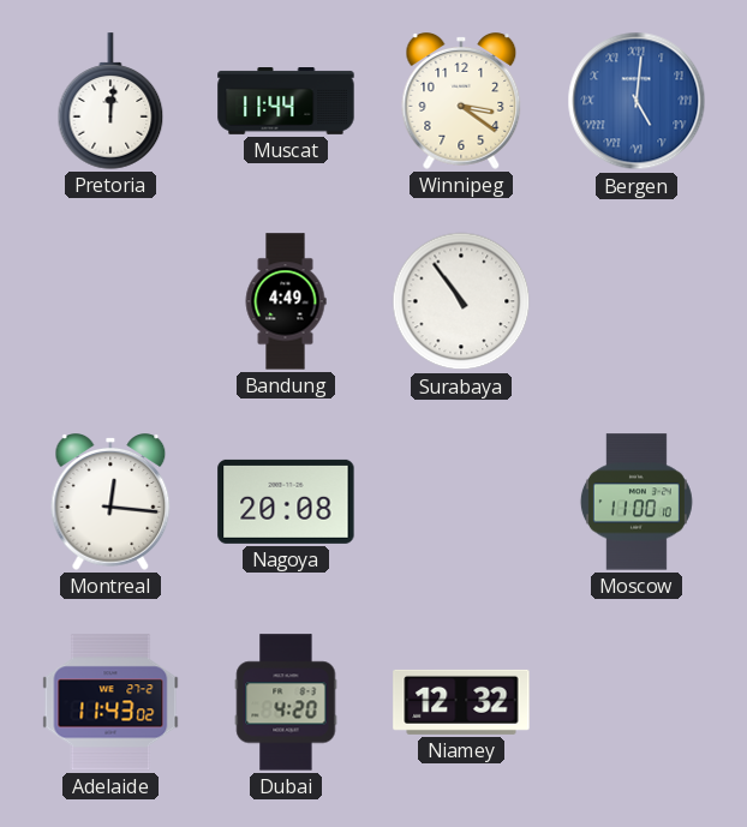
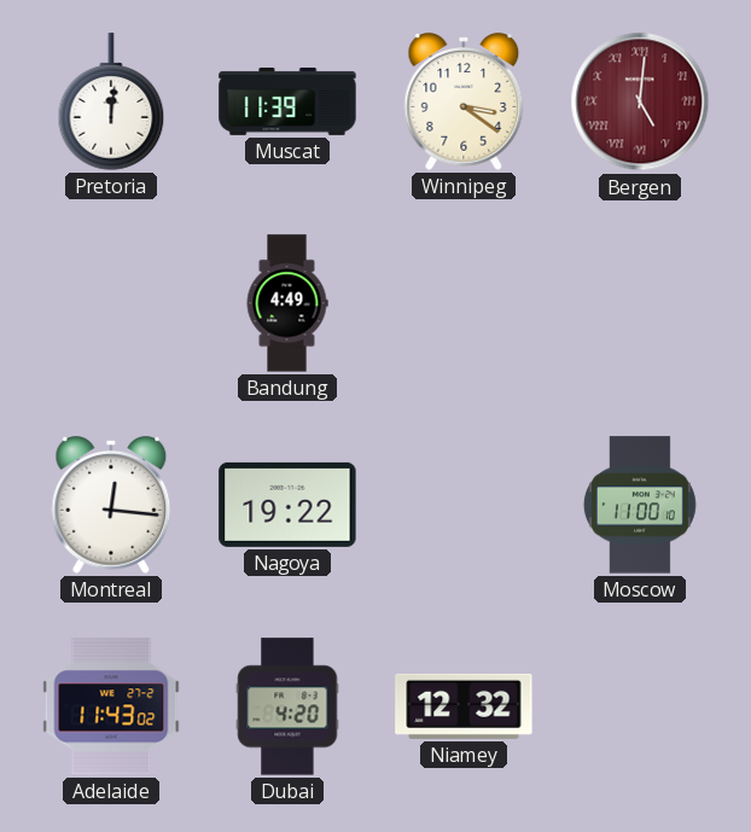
Muscat: 11:44 -> 11:39 (287, 103)
Bergen dial: blue -> burgundy (640, 101)
Surabaya: 10:54 -> none (461, 301)
Nagoya: 20:08 -> 19:22 (287, 505)
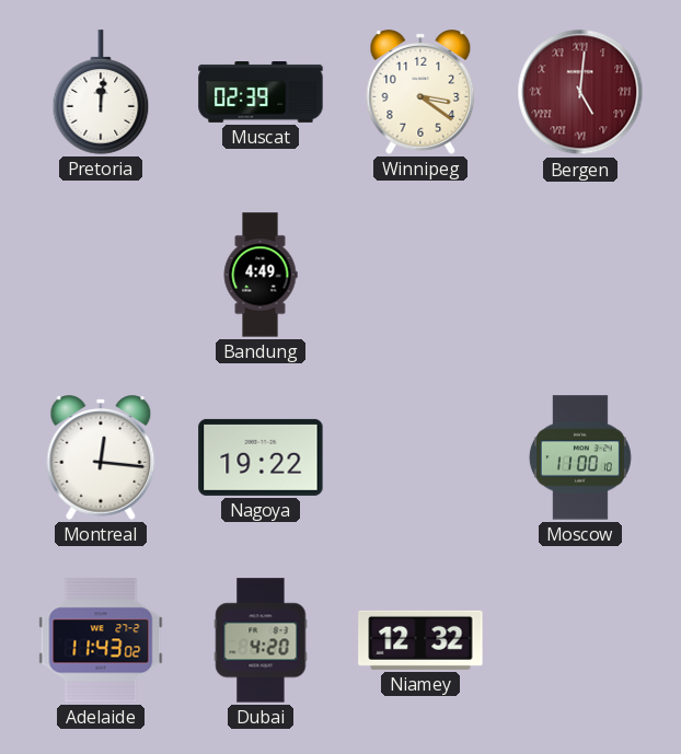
Muscat: 11:39 -> 02:39 (261, 93)
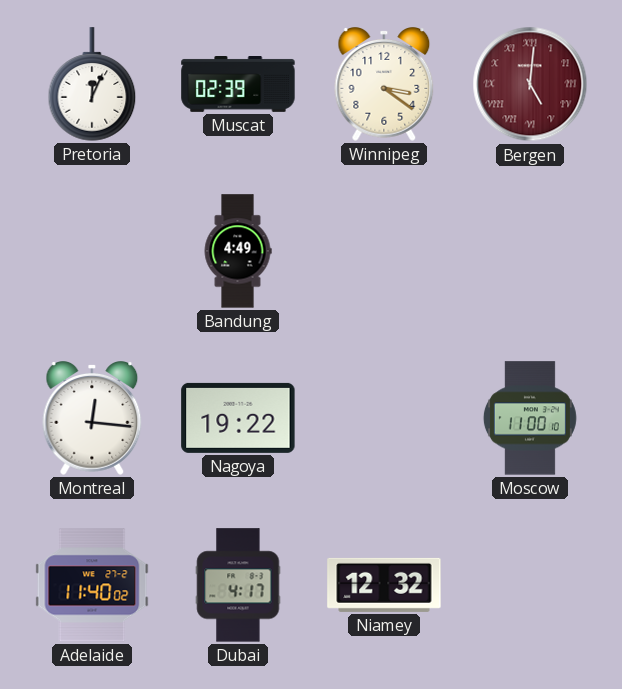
Pretoria: 12:01 -> 12:04 (92, 84)
Adelaide: 11:43 -> 11:40 (92, 585)
Dubai: 4:20 -> 4:17 (238, 585)
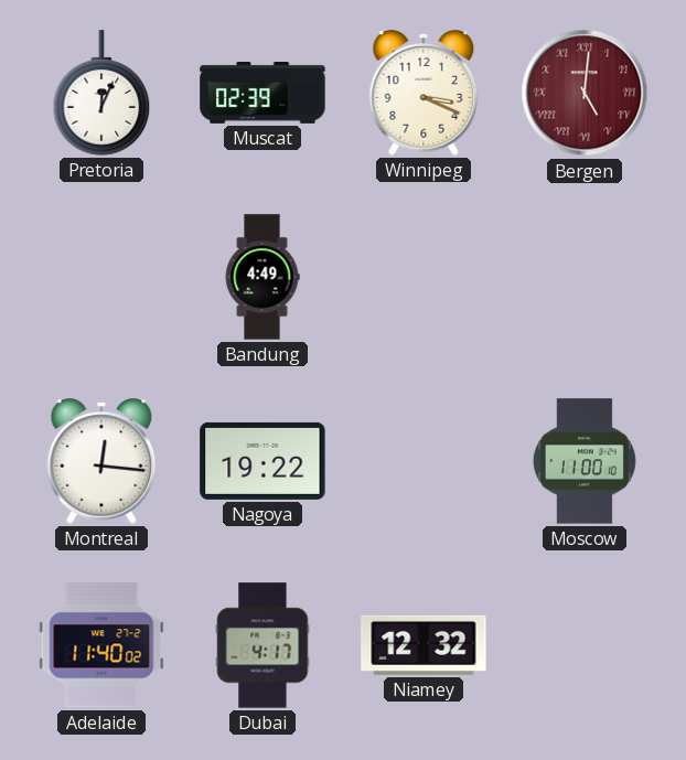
Winnipeg: 3:21 -> 3:19 (424, 94)
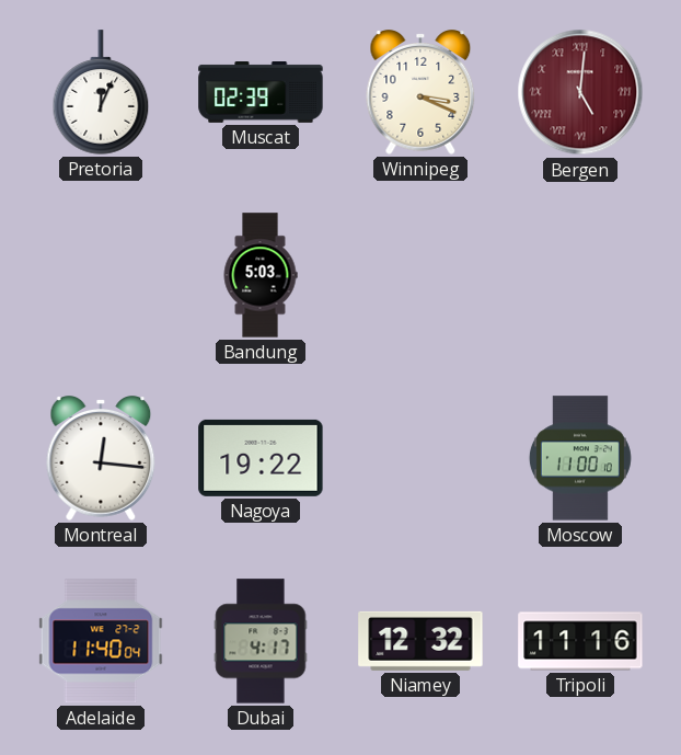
Bandung: 4:49 -> 5:03 (261, 275)
Adelaide: 11:40:02 -> 11:40:04 (101, 641)
Tripoli: none -> 11:16 (580, 641)
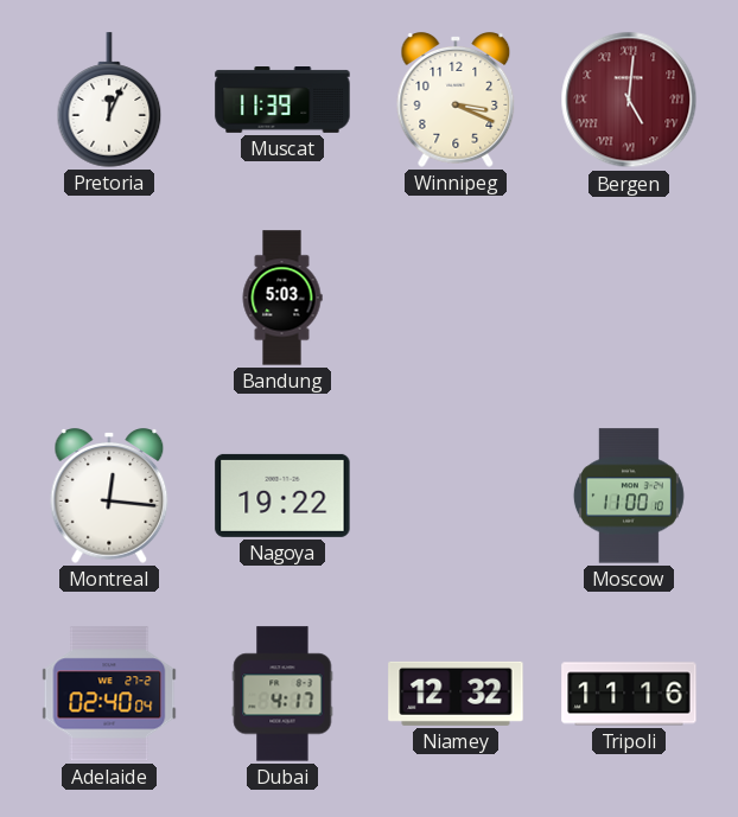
Muscat: 02:39 -> 11:39 (282, 101)
Adelaide: 11:40 -> 02:40 (109, 694)
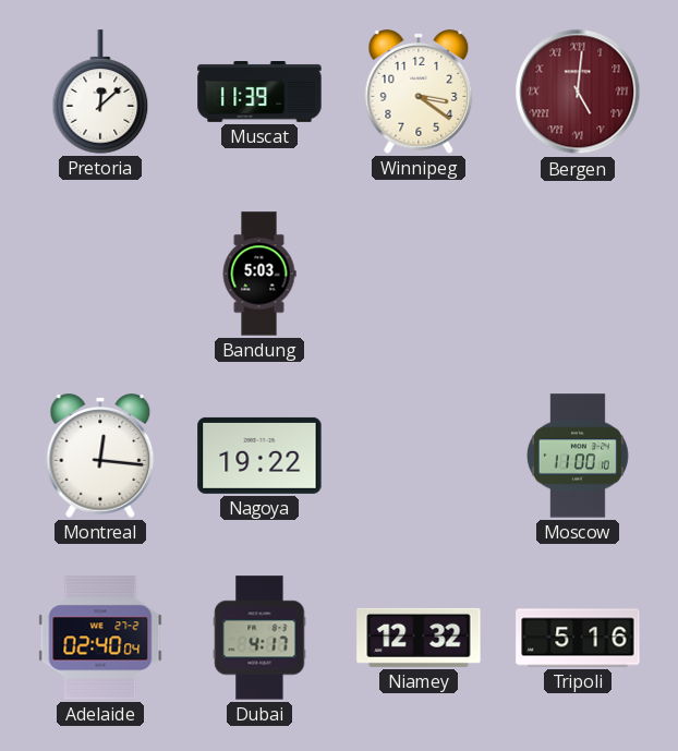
Pretoria: 12:04 -> 12:08 (100, 92)
Winnipeg: 3:19 -> 3:21 (419, 93)
Tripoli: 11:16 -> 5:16 (578, 638)
